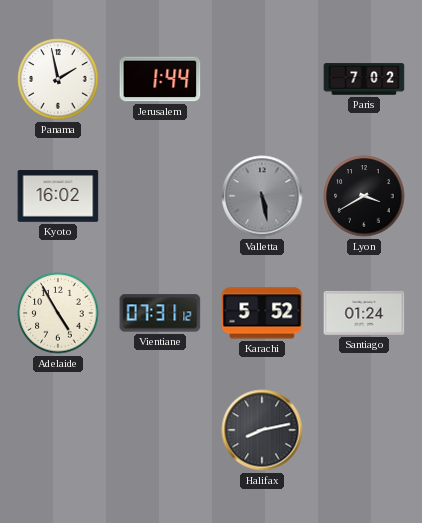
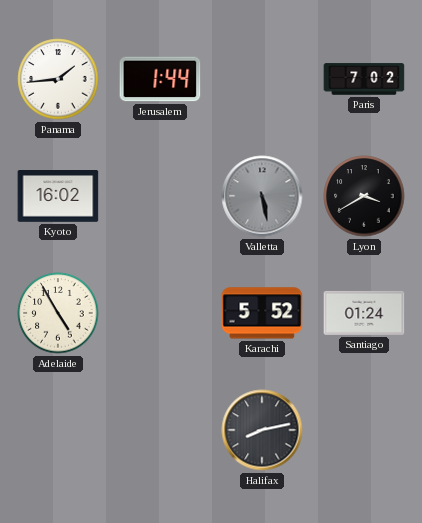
Panama: 1:58 -> 1:44 (58, 79)
Vientiane: 07:31 -> none (160, 313)
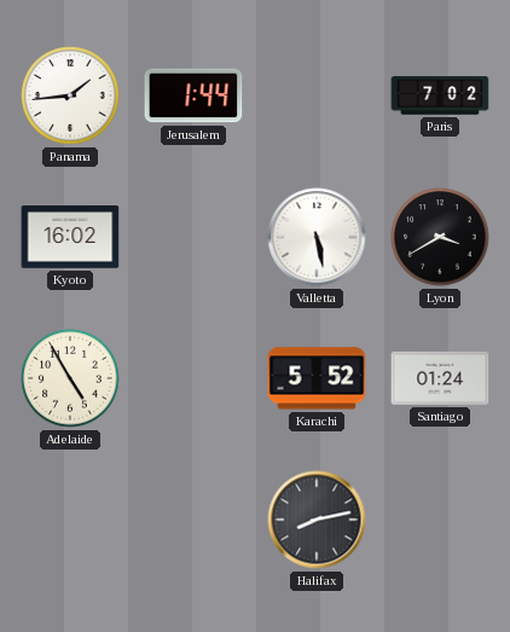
Valletta dial: grey -> white (317, 237)
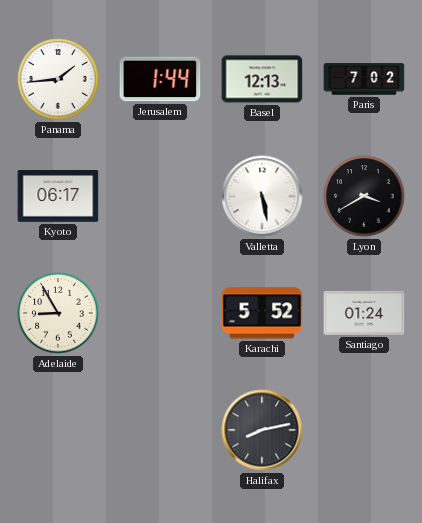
Basel: none -> 12:13 (262, 79)
Kyoto: 16:02 -> 06:17 (58, 197)
Adelaide: 4:55 -> 8:55 (58, 313)
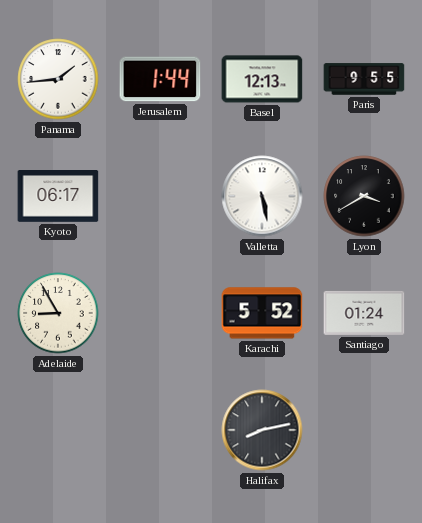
Paris: 7:02 -> 9:55 (364, 79)
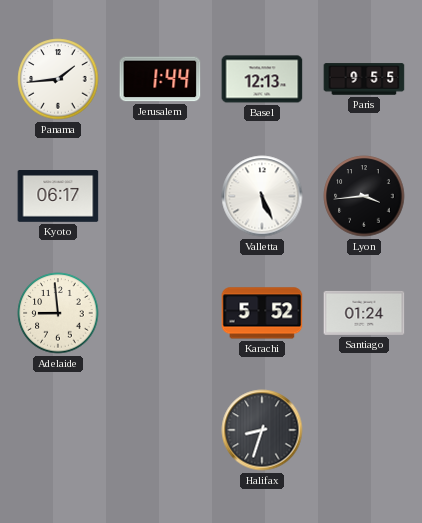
Valletta: 5:28 -> 5:26 (262, 196)
Lyon: 3:40 -> 3:44 (364, 196)
Adelaide: 8:55 -> 8:59 (58, 313)
Halifax: 8:13 -> 8:33 (262, 430)
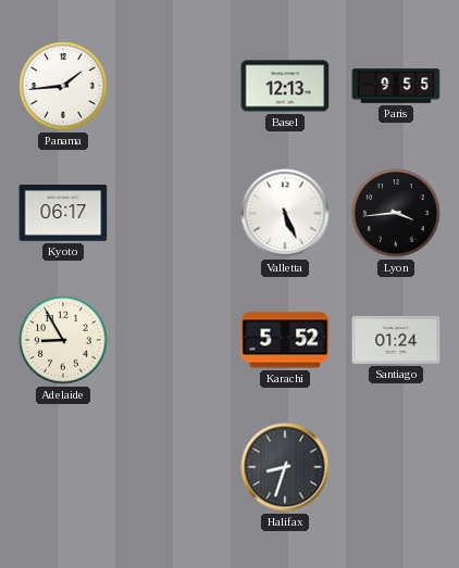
Jerusalem: 1:44 -> none (160, 79)
Adelaide: 8:59 -> 8:55 (63, 340)
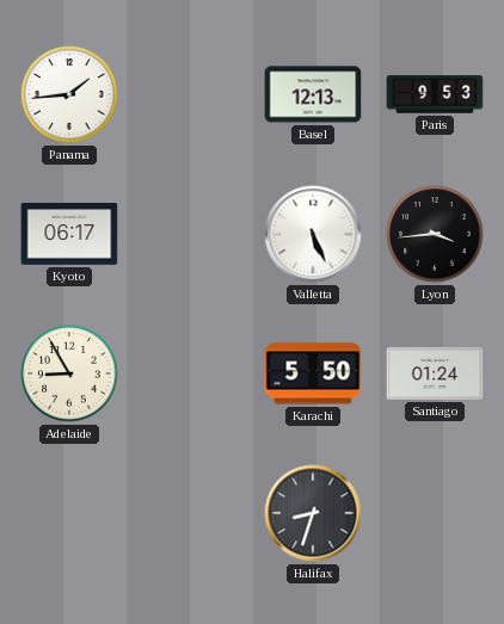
Paris: 9:55 -> 9:53 (435, 94)
Karachi: 5:52 -> 5:50 (313, 373)
